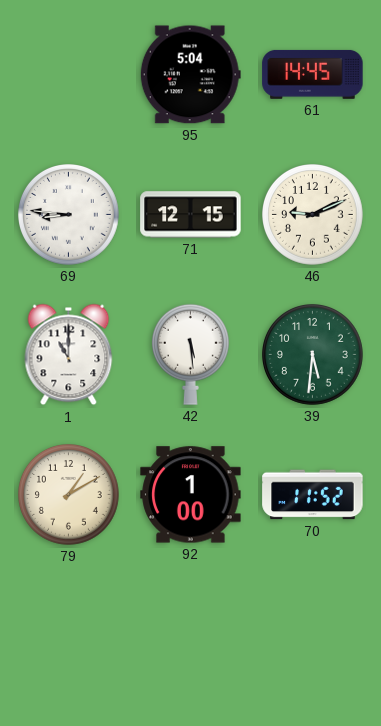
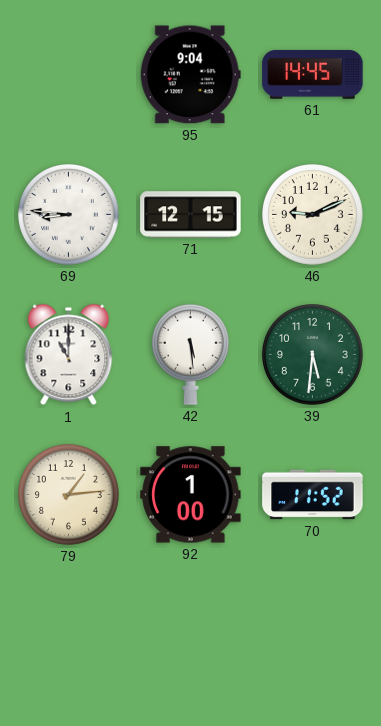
95: 5:04 -> 9:04 (190, 75)
79: 1:10 -> 1:14 (69, 495)
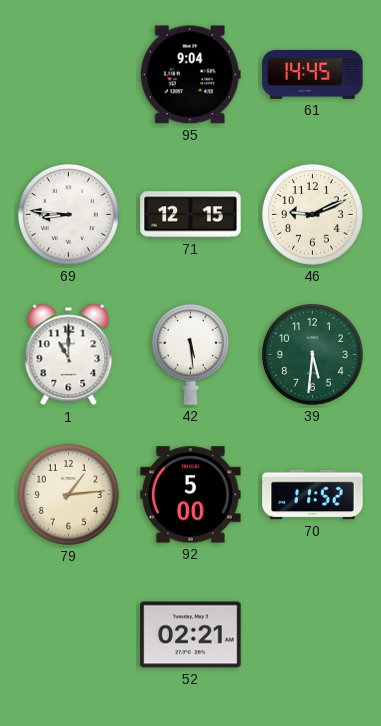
92: 1:00 -> 5:00 (191, 495)
52: none -> 02:21 (191, 635)
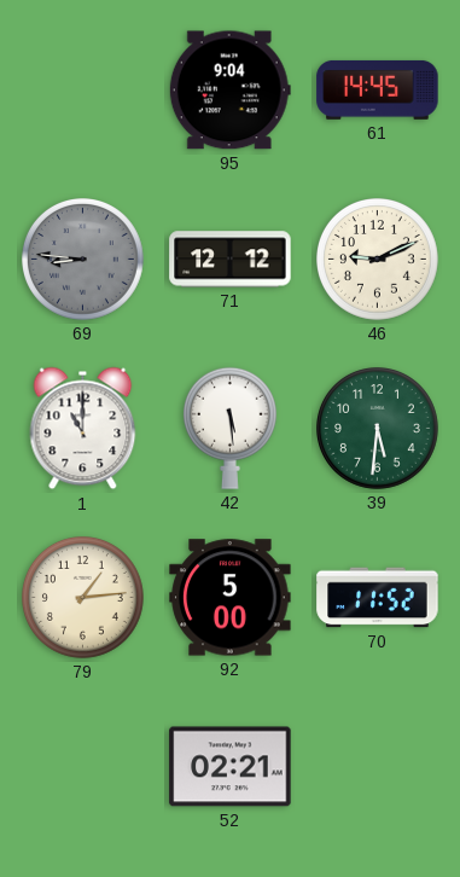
69 dial: white -> grey (83, 260)
71: 12:15 -> 12:12 (231, 260)
